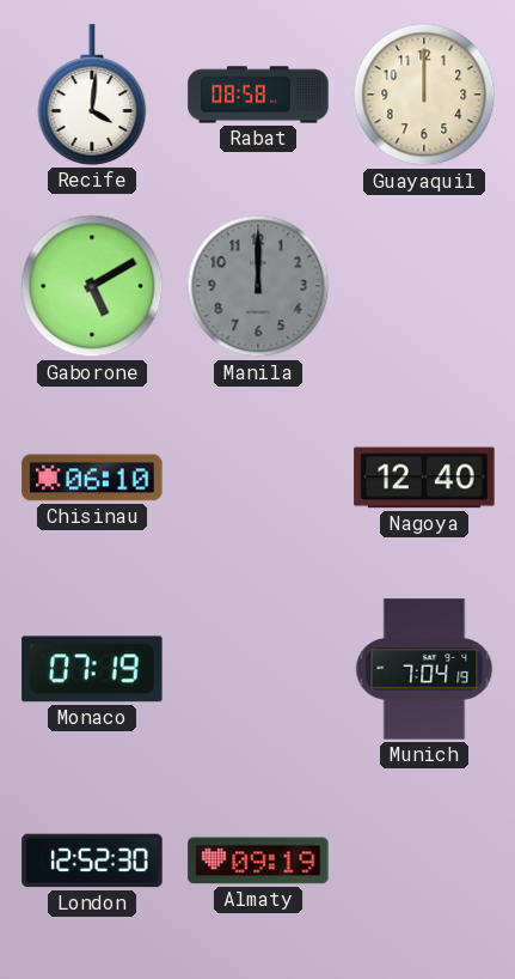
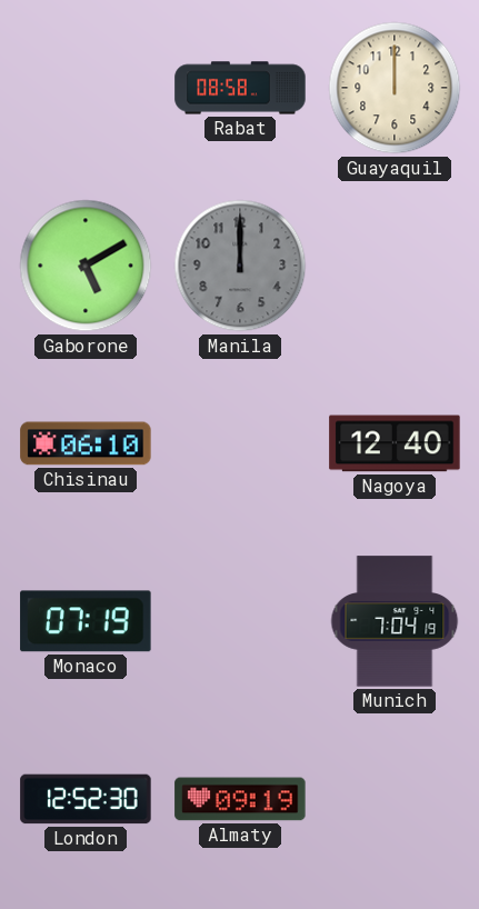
Recife: 4:01 -> none (92, 95)
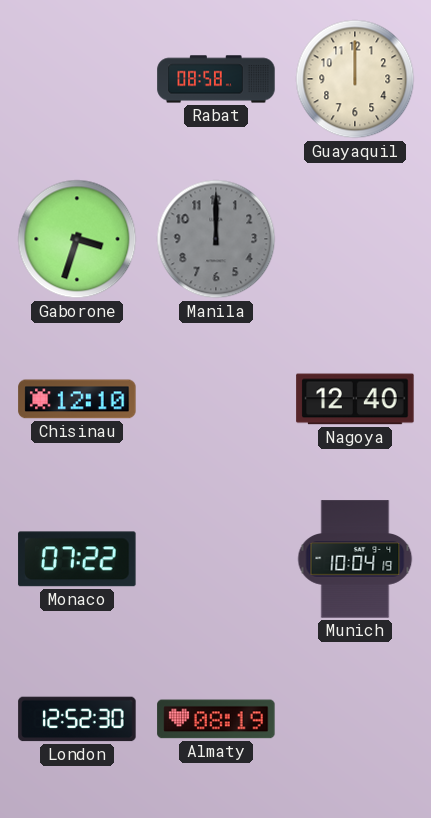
Gaborone: 5:10 -> 3:33 (77, 239)
Chisinau: 06:10 -> 12:10 (77, 399)
Monaco: 07:19 -> 07:22 (77, 559)
Munich: 7:04 -> 10:04 (355, 559)
Almaty: 09:19 -> 08:19 (216, 719)
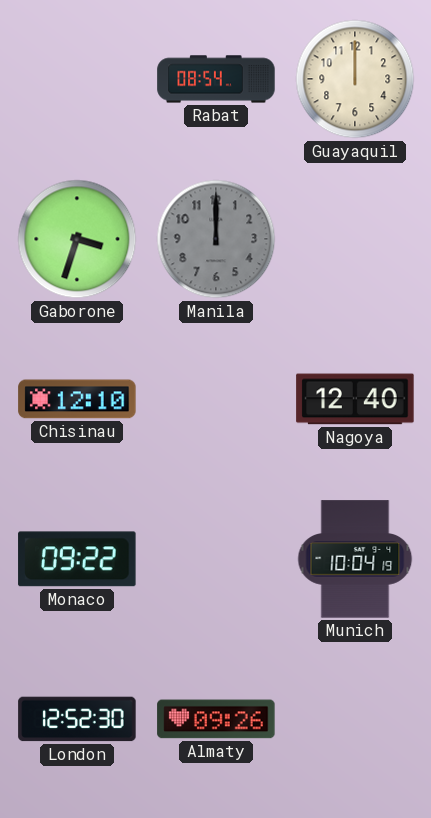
Rabat: 08:58 -> 08:54 (216, 79)
Monaco: 07:22 -> 09:22 (77, 559)
Almaty: 08:19 -> 09:26 (216, 719)
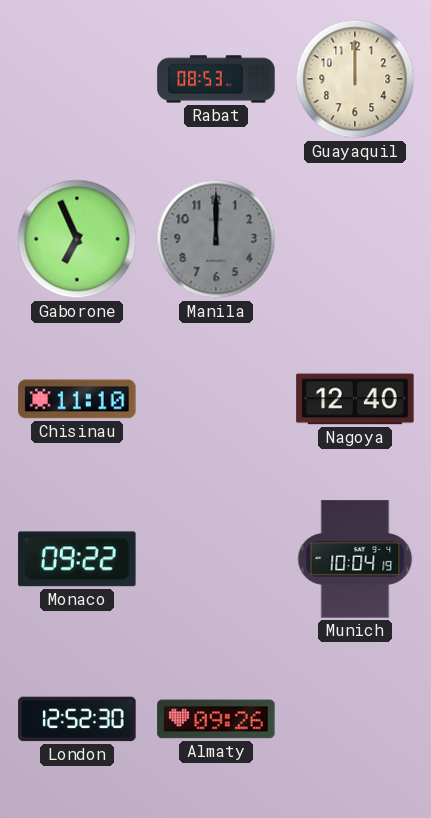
Rabat: 08:54 -> 08:53 (216, 79)
Gaborone: 3:33 -> 6:56 (77, 239)
Chisinau: 12:10 -> 11:10 (77, 399)
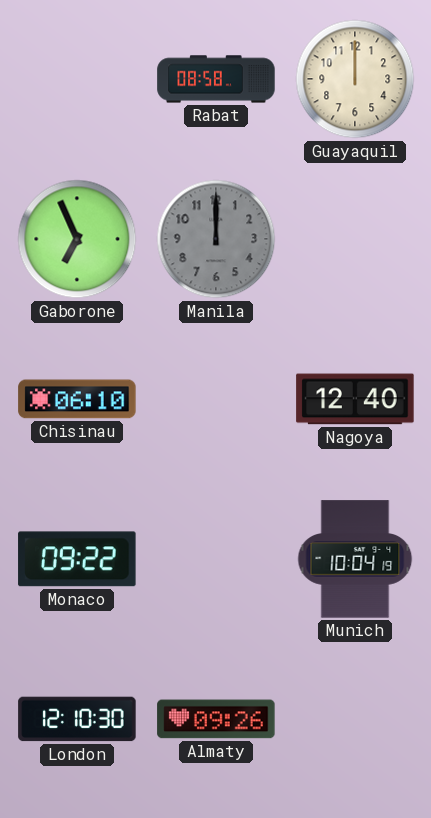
Rabat: 08:53 -> 08:58 (216, 79)
Chisinau: 11:10 -> 06:10 (77, 399)
London: 12:52 -> 12:10 (77, 719)
